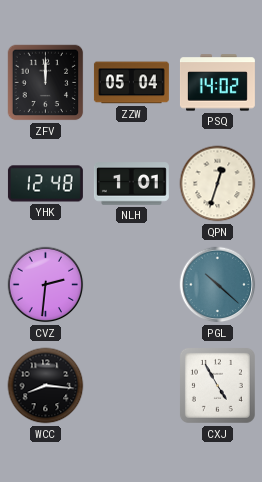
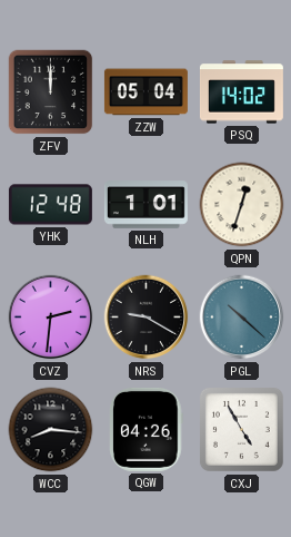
NRS: none -> 9:20 (147, 318)
QGW: none -> 04:26 (147, 429)
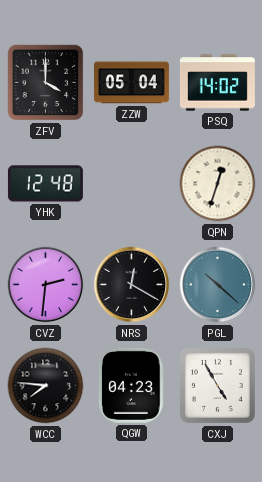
ZFV: 12:00 -> 4:00 (46, 83)
NLH: 1:01 -> none (145, 205)
NRS: 9:20 -> 12:20 (132, 285)
WCC: 8:16 -> 7:46 (46, 386)
QGW: 04:26 -> 04:23 (132, 385)
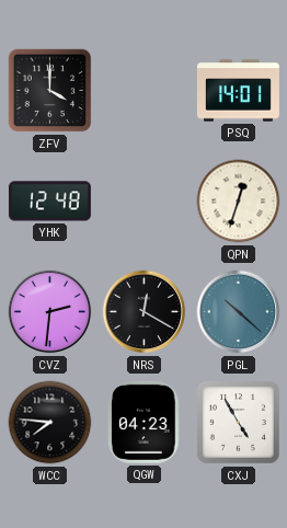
ZZW: 05:04 -> none (131, 83)
PSQ: 14:02 -> 14:01 (238, 91)
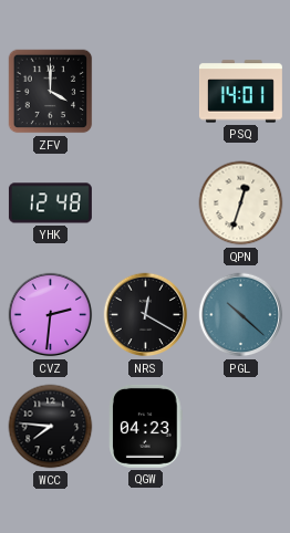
CXJ: 4:55 -> none (238, 422)
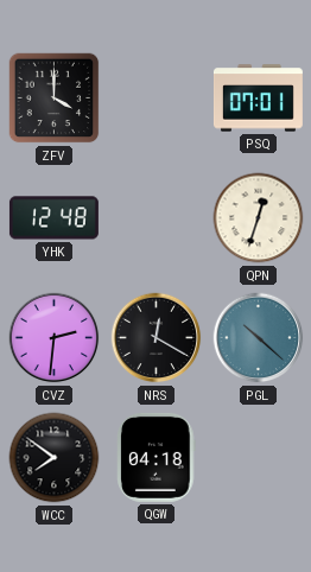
PSQ: 14:01 -> 07:01 (258, 98)
WCC: 7:46 -> 7:51 (55, 458)
QGW: 04:23 -> 04:18 (157, 457)
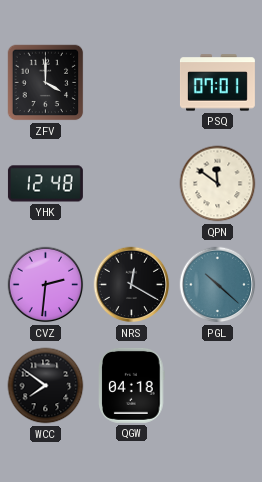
QPN: 12:33 -> 11:51 (218, 184)
